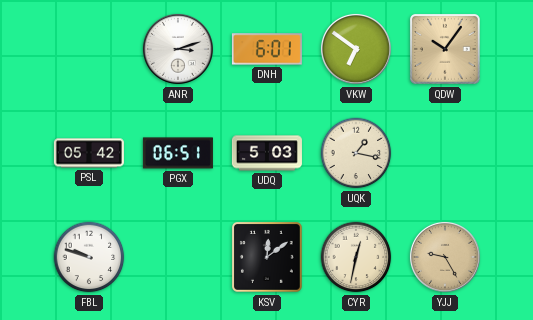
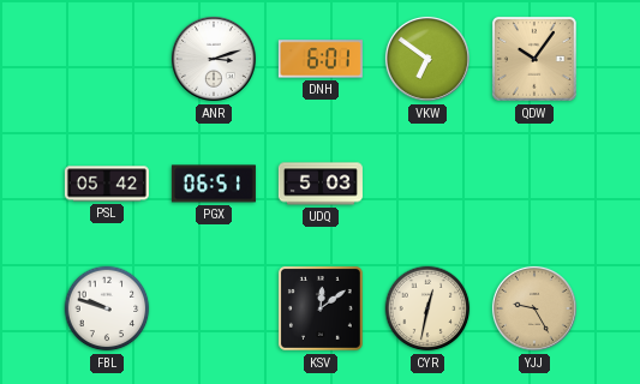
UQK: 1:17 -> none (356, 153)
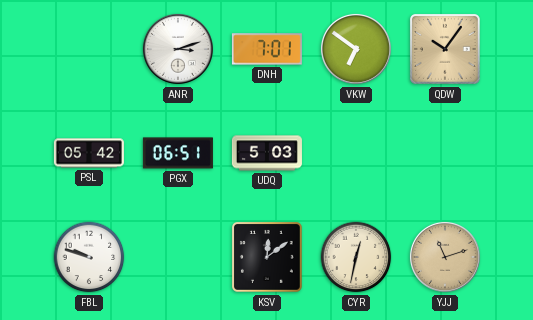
DNH: 6:01 -> 7:01 (267, 49)
YJJ: 9:25 -> 11:12 (445, 257)
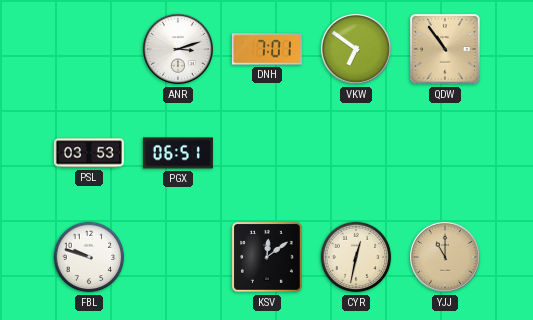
QDW: 10:06 -> 10:54 (445, 49)
PSL: 05:42 -> 03:53 (89, 153)
UDQ: 5:03 -> none (267, 153)
YJJ: 11:12 -> 11:00 (445, 257)
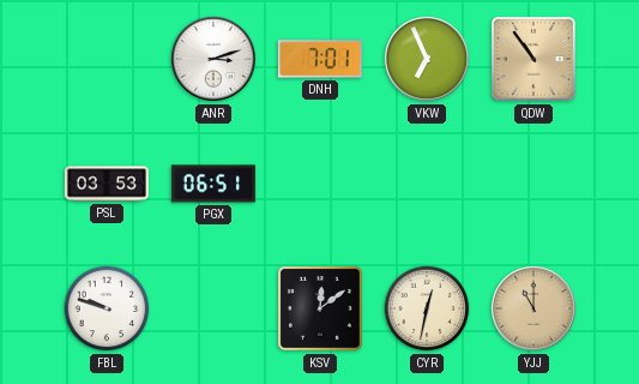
VKW: 6:51 -> 6:56 (427, 59)
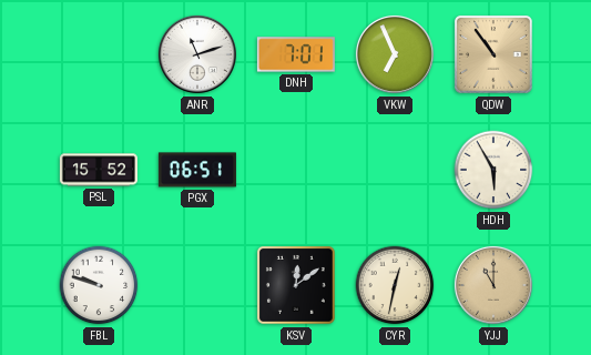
ANR: 3:12 -> 11:12 (197, 54)
PSL: 03:53 -> 15:52 (99, 170)
HDH: none -> 5:55 (493, 170)
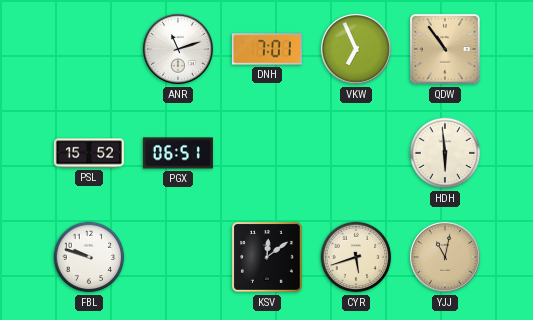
HDH: 5:55 -> 5:59 (445, 153)
CYR: 12:32 -> 5:42 (356, 257)
YJJ: 11:00 -> 11:02 (445, 257)
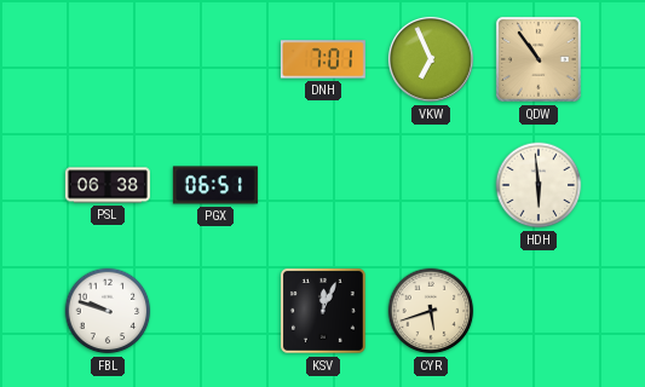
ANR: 11:12 -> none (178, 49)
PSL: 15:52 -> 06:38 (108, 185)
KSV: 12:09 -> 12:04 (323, 311)
YJJ: 11:02 -> none (445, 257)
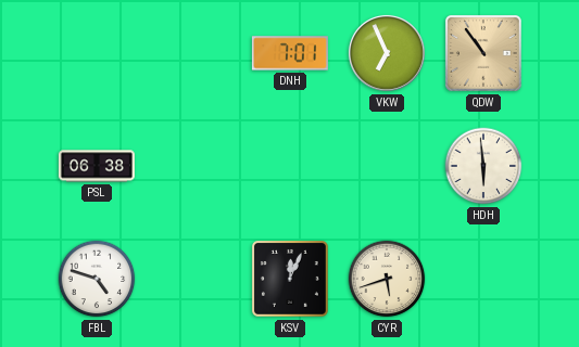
PGX: 06:51 -> none (215, 185)
FBL: 9:48 -> 4:48 (97, 279)
